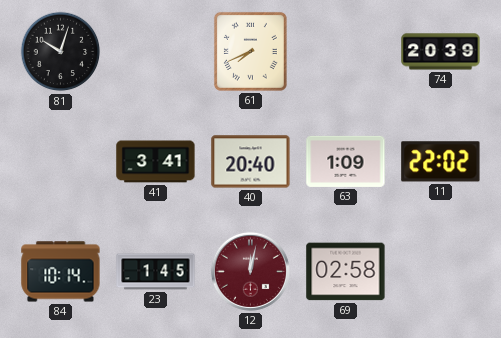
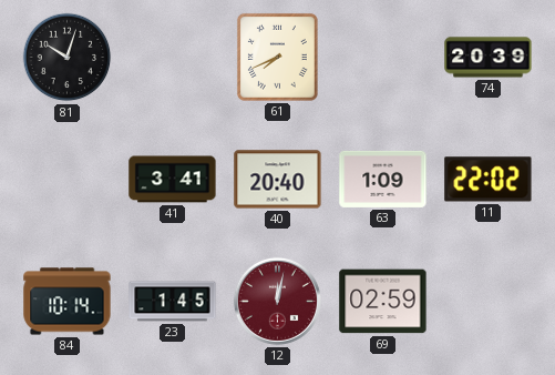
69: 02:58 -> 02:59 (383, 302)
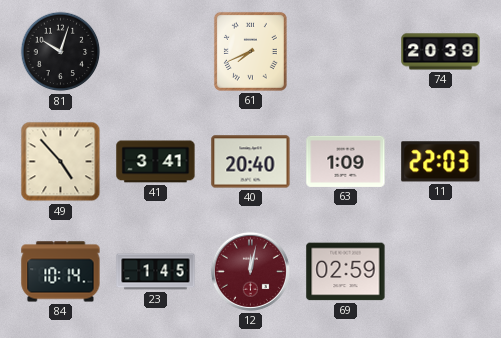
49: none -> 4:53 (61, 162)
11: 22:02 -> 22:03 (441, 162)
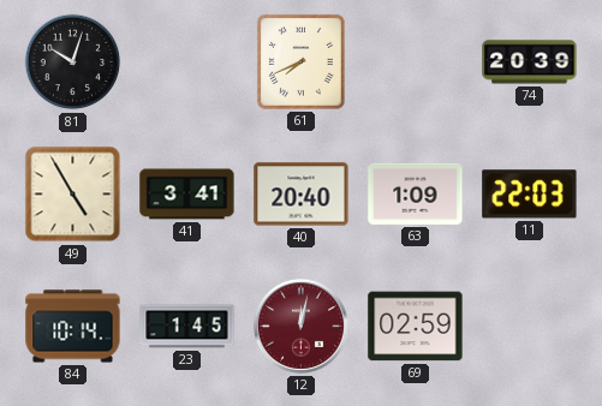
49: 4:53 -> 4:55 (73, 195)
